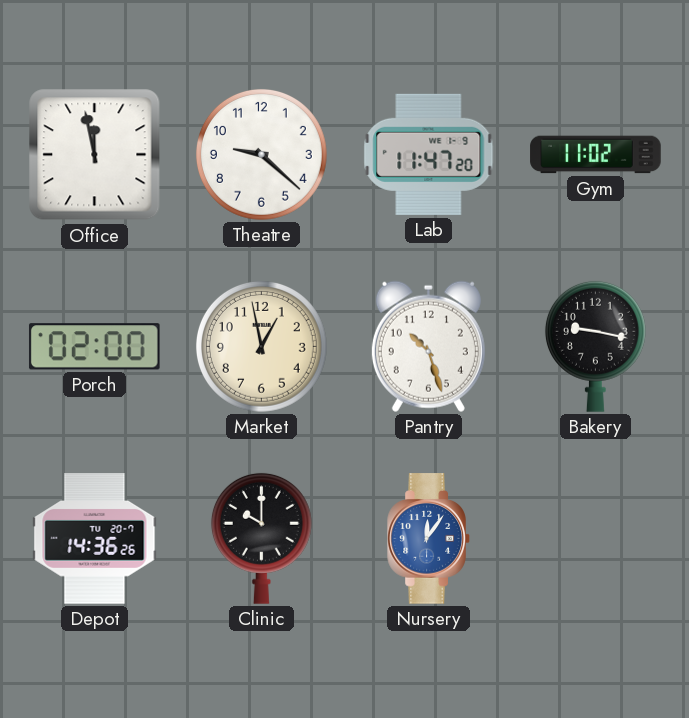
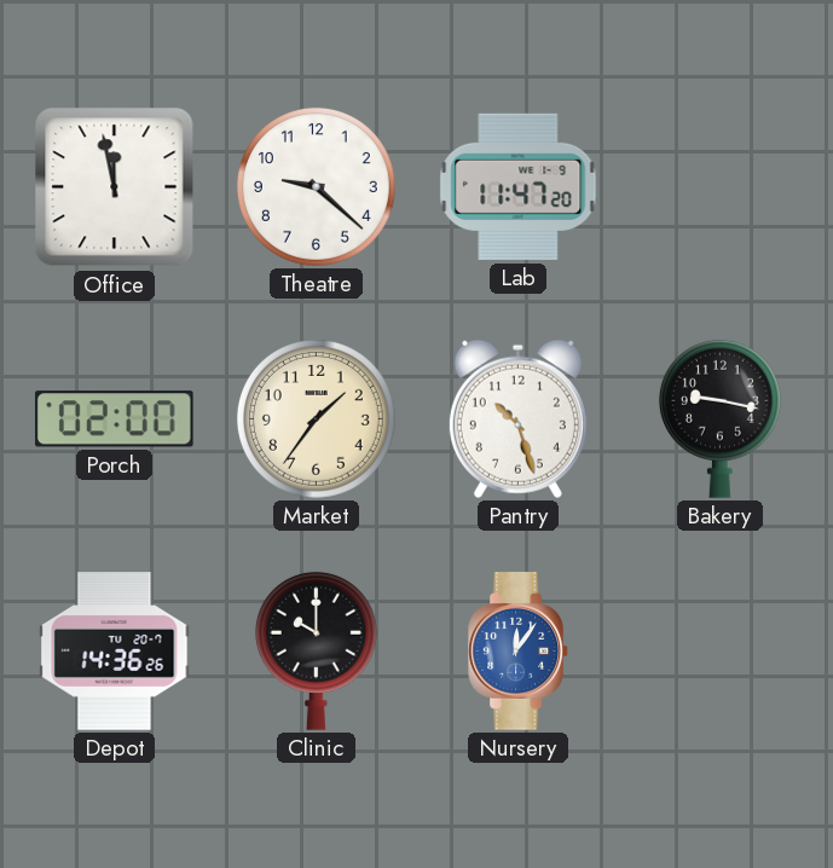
Gym: 11:02 -> none (596, 155)
Market: 12:58 -> 1:36 (316, 418)
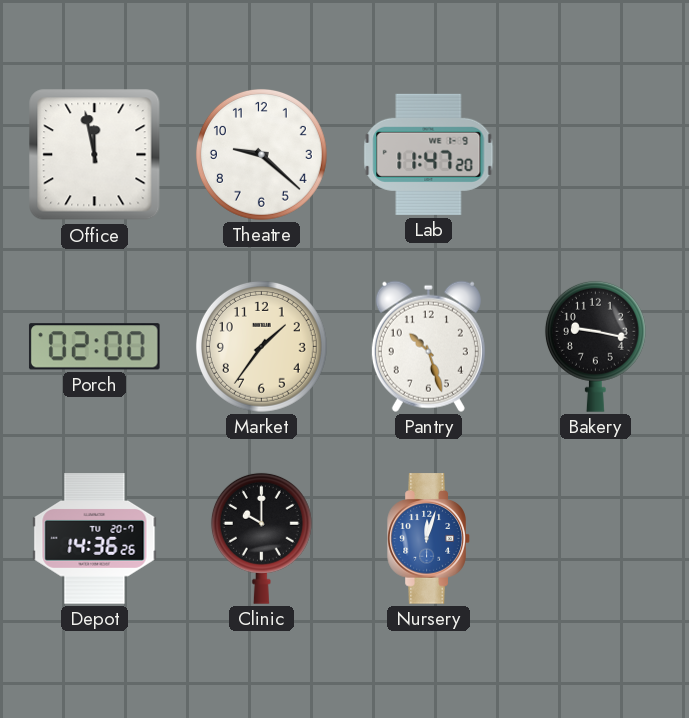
Nursery: 12:06 -> 12:03 (429, 539)
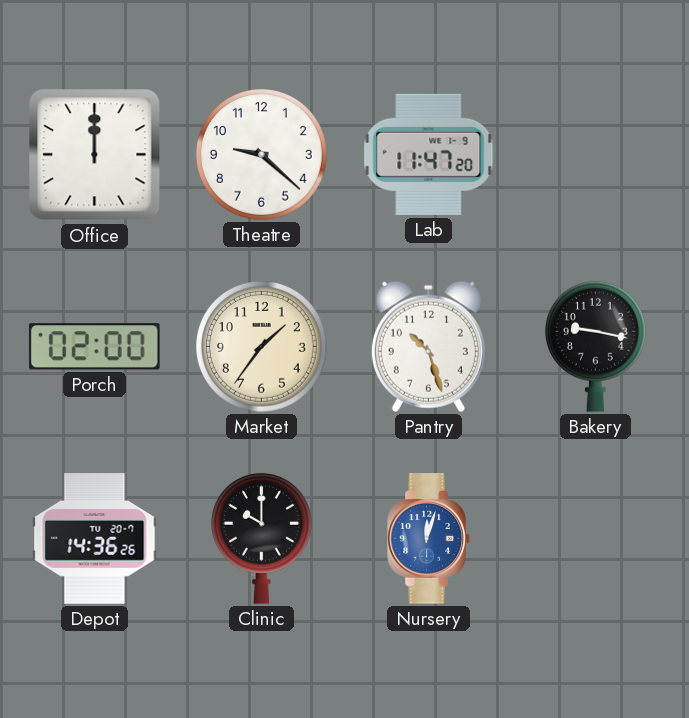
Office: 11:58 -> 12:00 (95, 155)
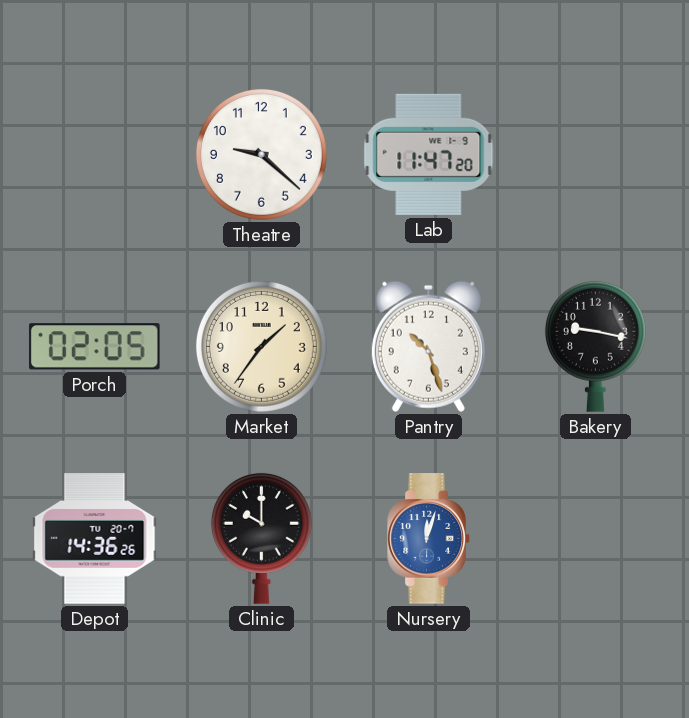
Office: 12:00 -> none (95, 155)
Porch: 02:00 -> 02:05 (94, 347)
